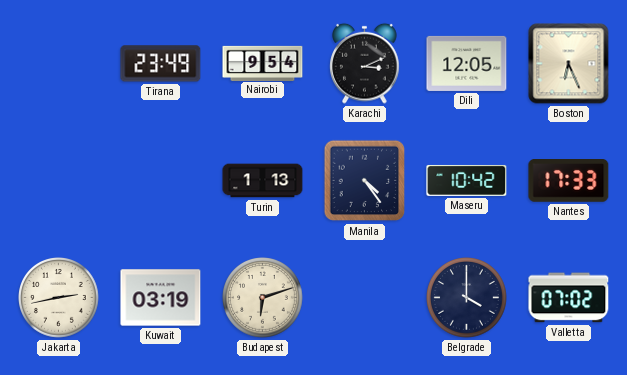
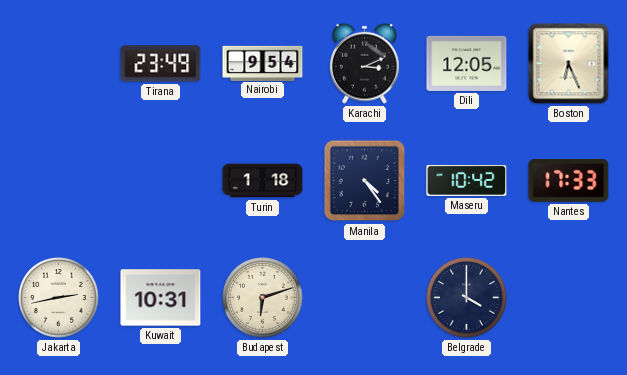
Turin: 1:13 -> 1:18 (263, 181)
Kuwait: 03:19 -> 10:31 (161, 298)
Valletta: 07:02 -> none (569, 298)
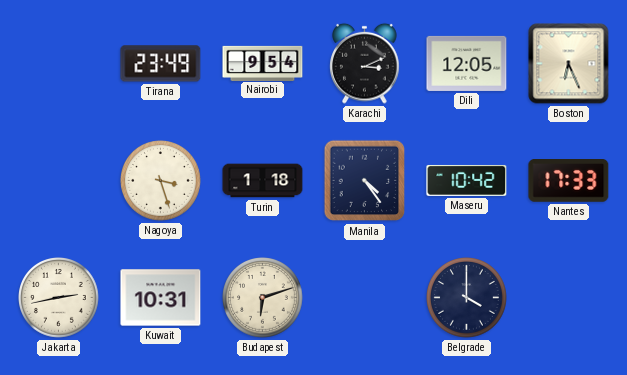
Nagoya: none -> 3:27 (161, 181)
